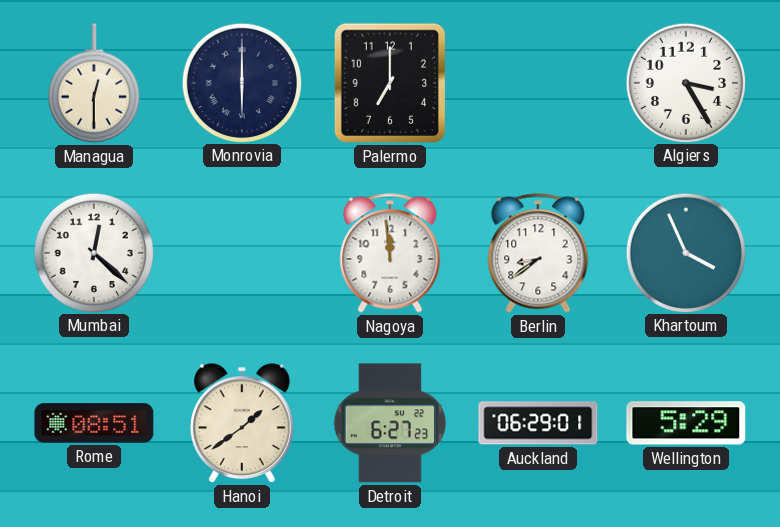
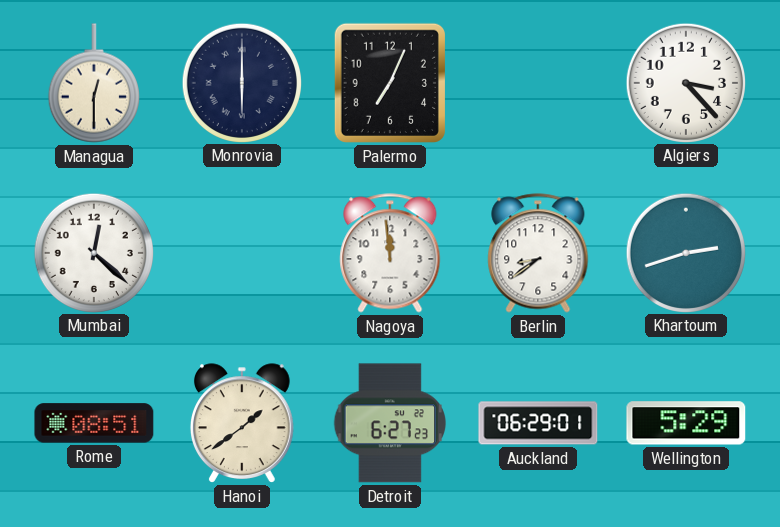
Palermo: 7:00 -> 7:04 (390, 83)
Algiers: 3:25 -> 3:23 (685, 82)
Khartoum: 3:56 -> 2:42 (685, 252)
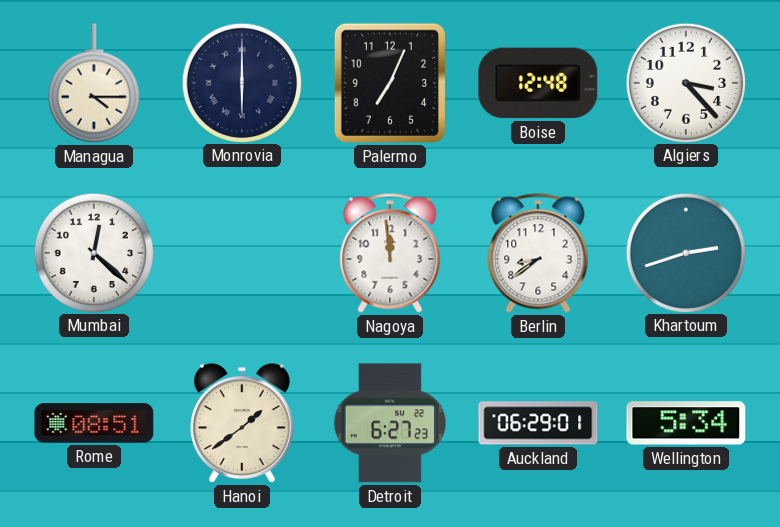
Managua: 12:30 -> 4:15 (94, 83)
Boise: none -> 12:48 (538, 83)
Wellington: 5:29 -> 5:34 (686, 423)
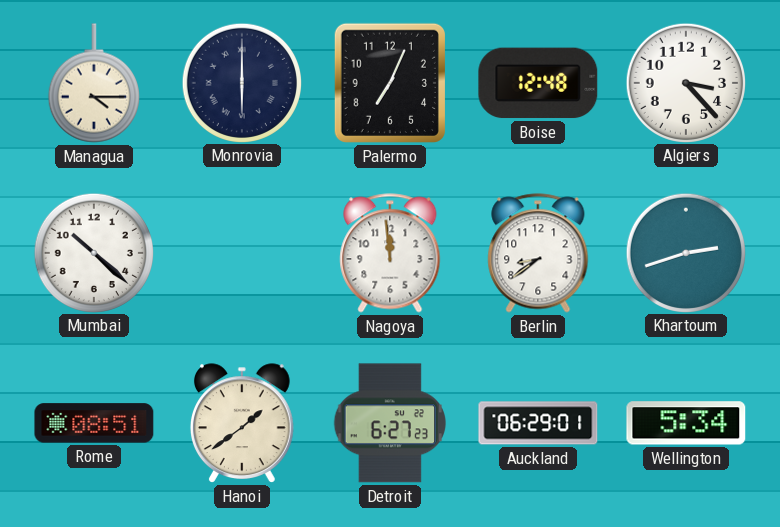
Mumbai: 12:22 -> 10:22 (93, 252)
